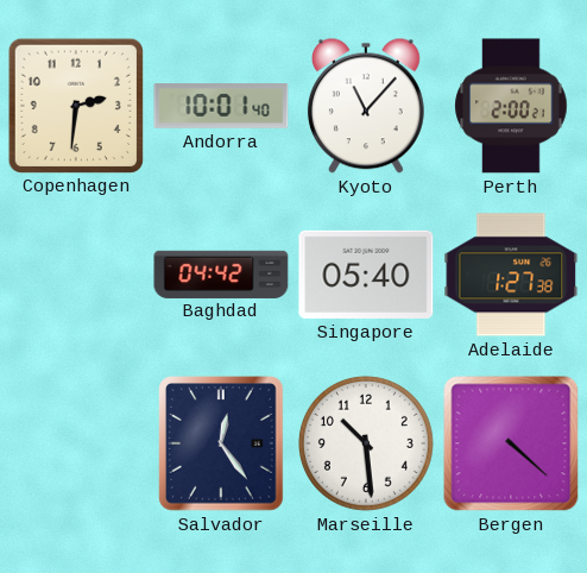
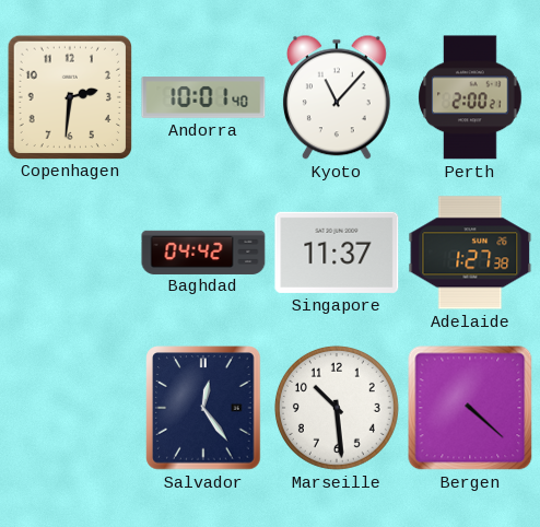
Singapore: 05:40 -> 11:37 (337, 253)
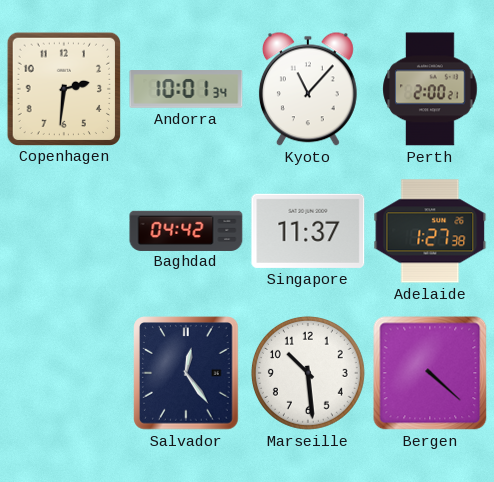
Andorra: 10:01:40 -> 10:01:34 (186, 89)
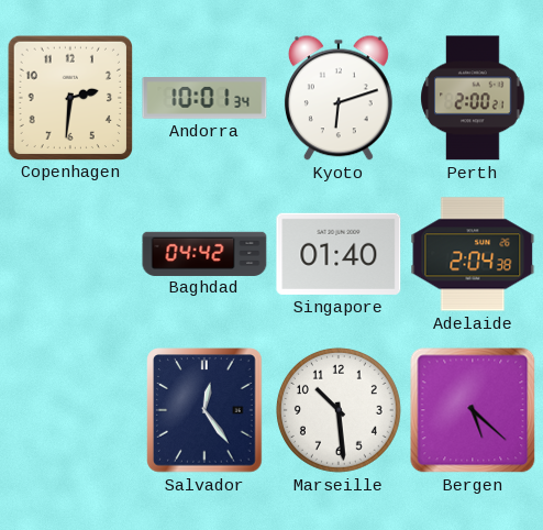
Kyoto: 11:07 -> 6:12 (339, 98)
Singapore: 11:37 -> 01:40 (339, 254)
Adelaide: 1:27 -> 2:04 (473, 254)
Bergen: 4:22 -> 5:22 (473, 410)
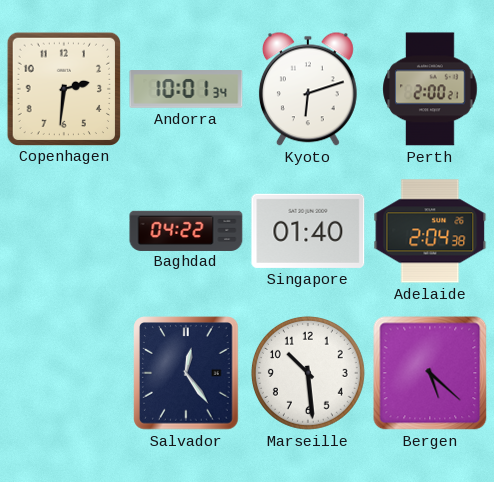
Baghdad: 04:42 -> 04:22 (186, 230)
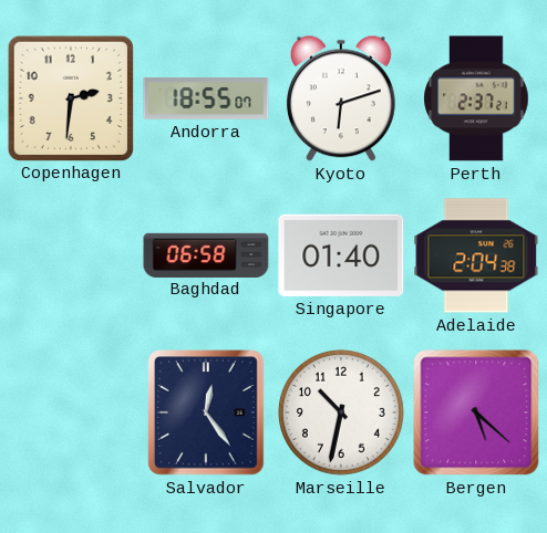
Andorra: 10:01 -> 18:55 (206, 98)
Perth: 2:00 -> 2:37 (476, 98)
Baghdad: 04:22 -> 06:58 (206, 254)
Marseille: 10:29 -> 10:32 (341, 412)
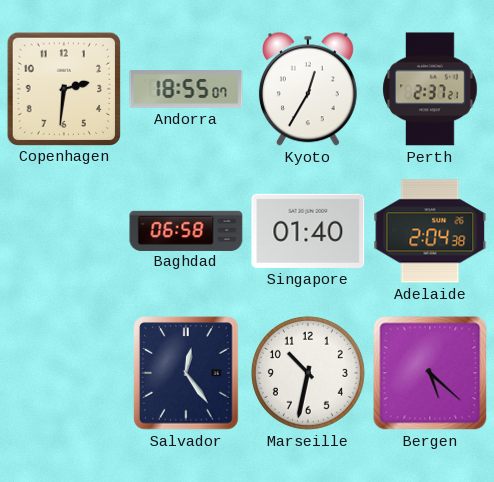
Kyoto: 6:12 -> 12:35 (308, 89)
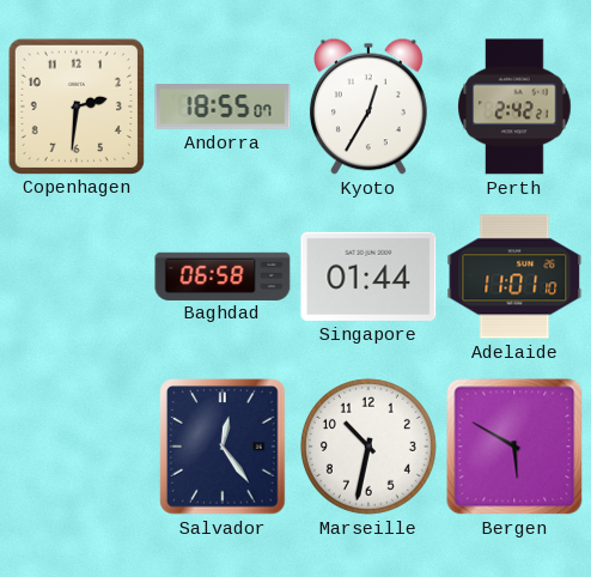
Perth: 2:37 -> 2:42 (514, 107)
Singapore: 01:40 -> 01:44 (368, 277)
Adelaide: 2:04 -> 11:01 (514, 277)
Bergen: 5:22 -> 5:50 (514, 447)
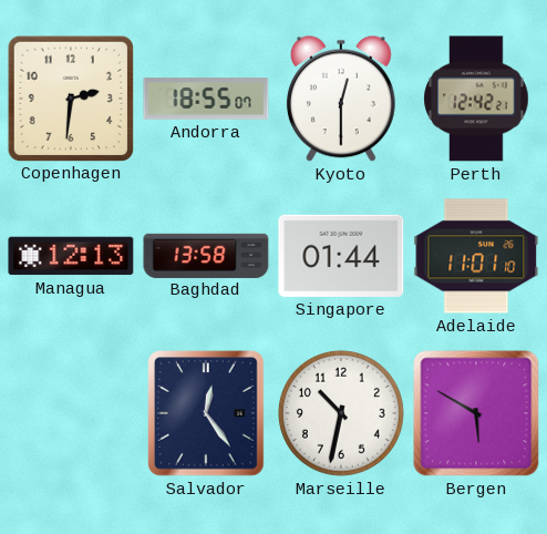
Kyoto: 12:35 -> 12:30 (341, 99)
Perth: 2:42 -> 12:42 (476, 99)
Managua: none -> 12:13 (71, 256)
Baghdad: 06:58 -> 13:58 (206, 255)
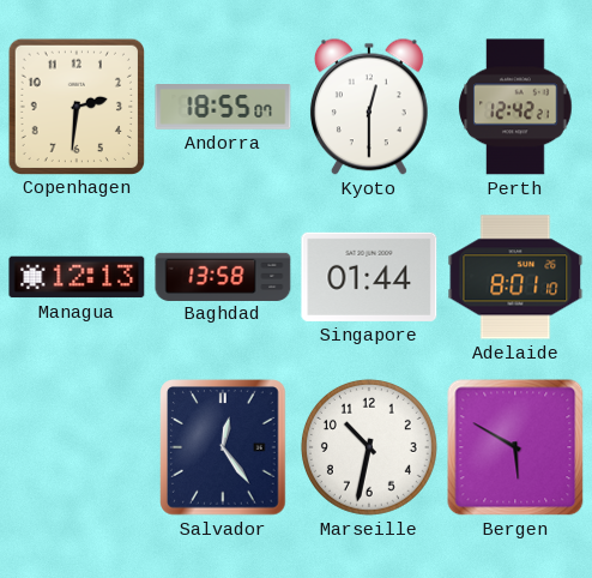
Adelaide: 11:01 -> 8:01 (515, 277)
